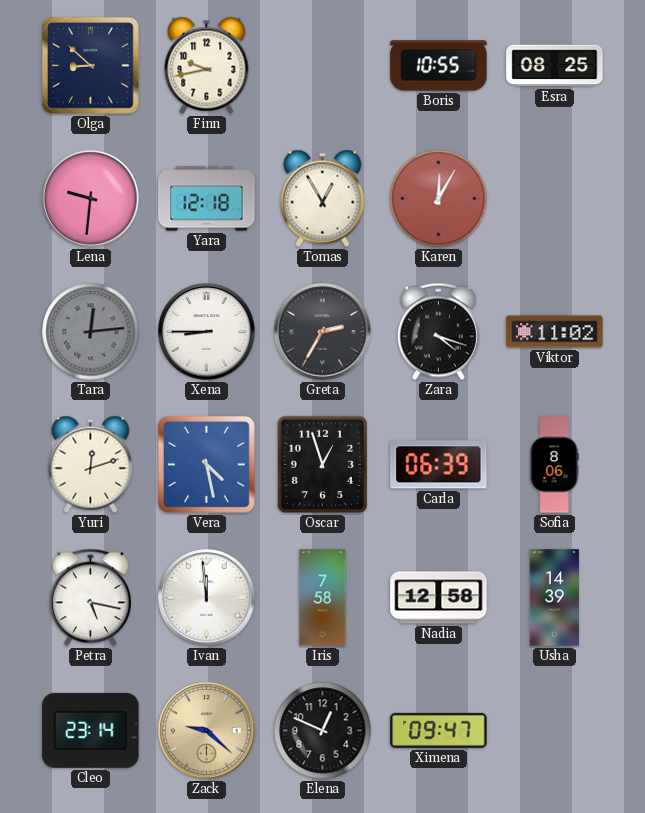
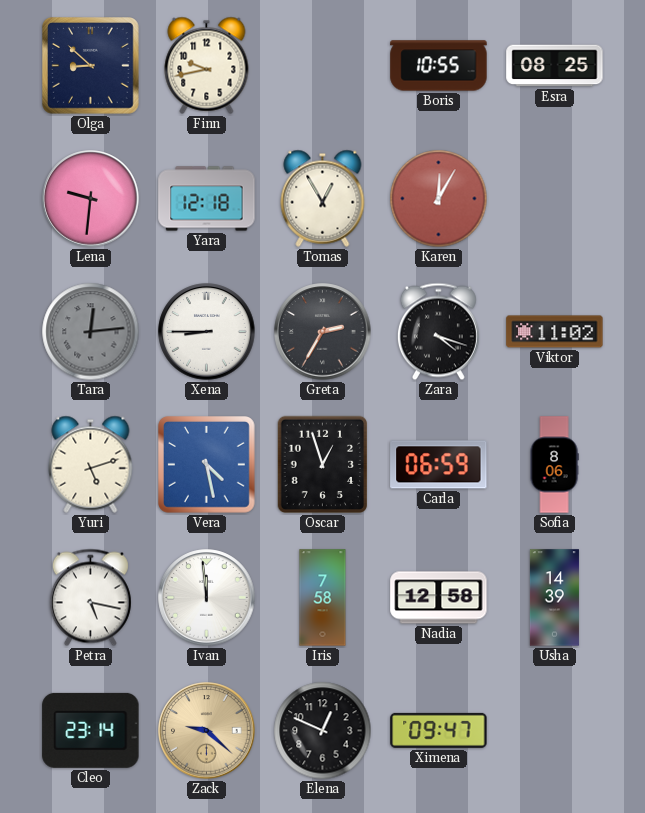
Yuri: 12:12 -> 5:12 (91, 464)
Carla: 06:39 -> 06:59 (439, 465)
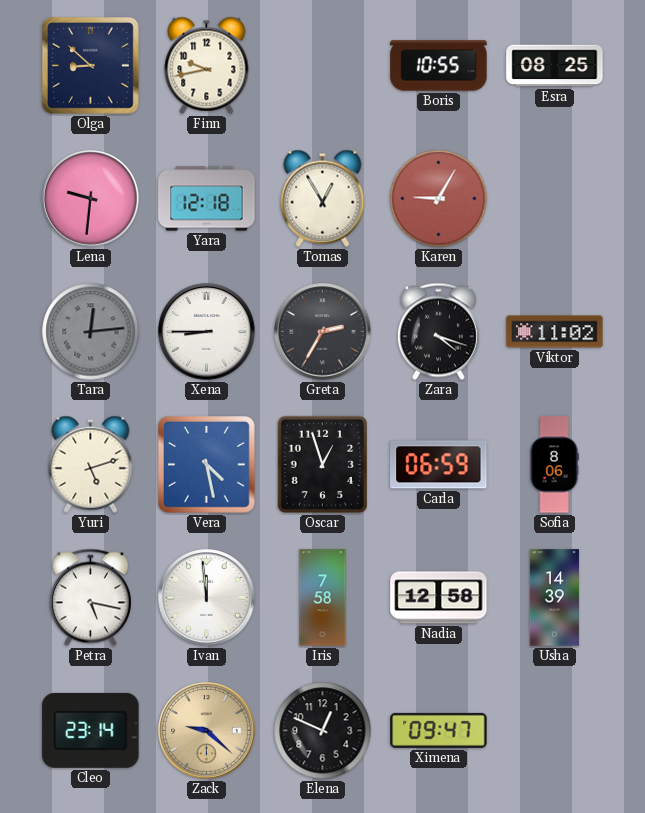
Karen: 12:05 -> 9:05 (439, 199)
